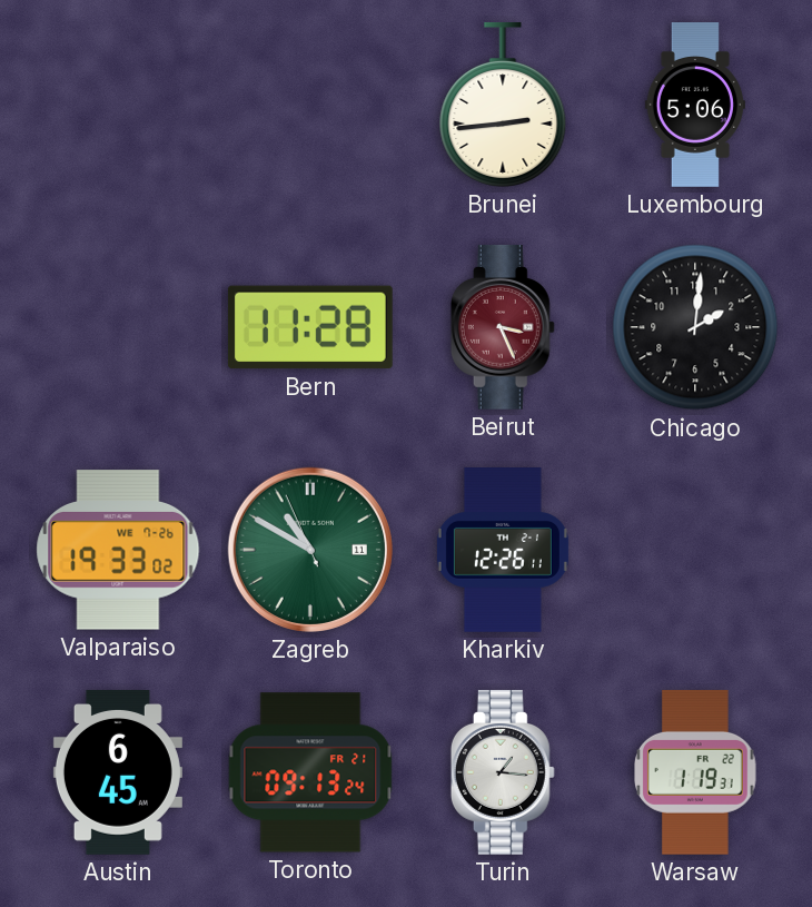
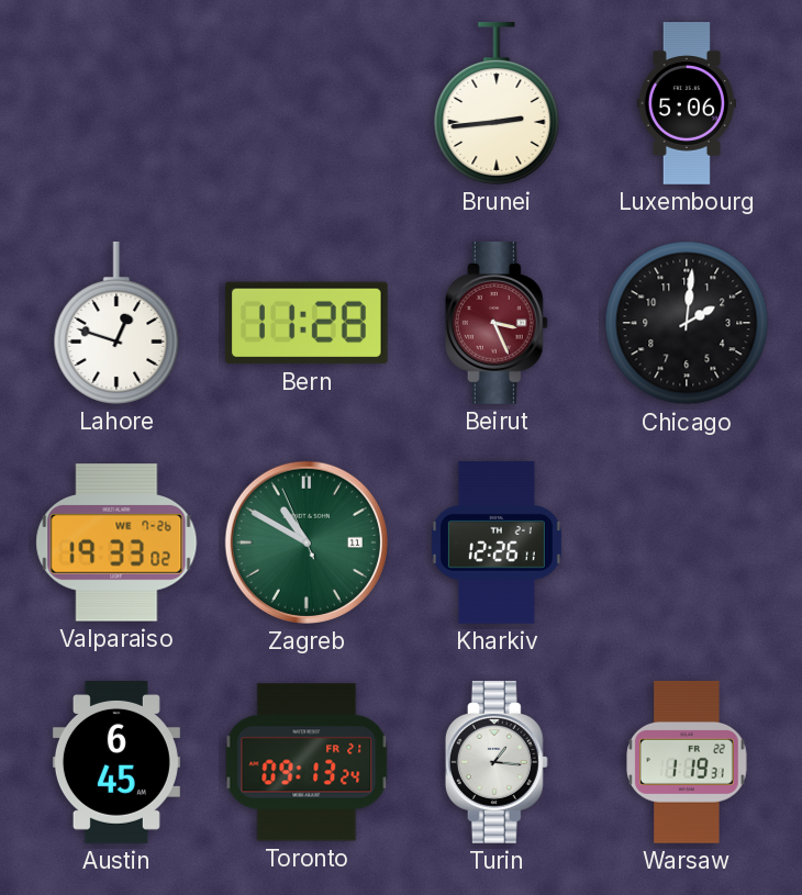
Lahore: none -> 12:48 (116, 323)
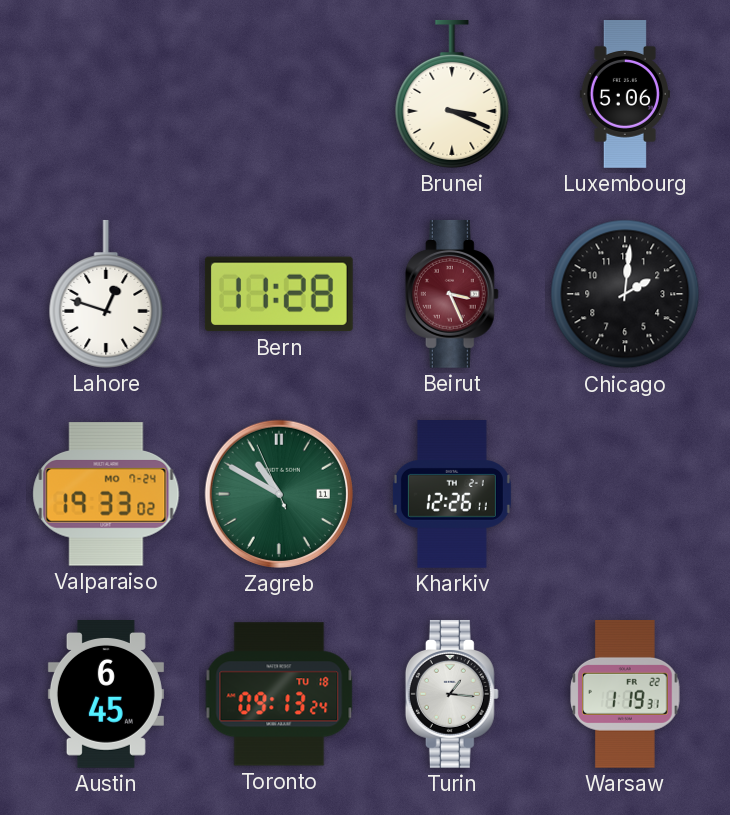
Brunei: 2:44 -> 3:19 (452, 94)
Valparaiso date: WE 7-26 -> MO 7-24 (106, 494)
Toronto date: FR 21 -> TU 18 (279, 694)
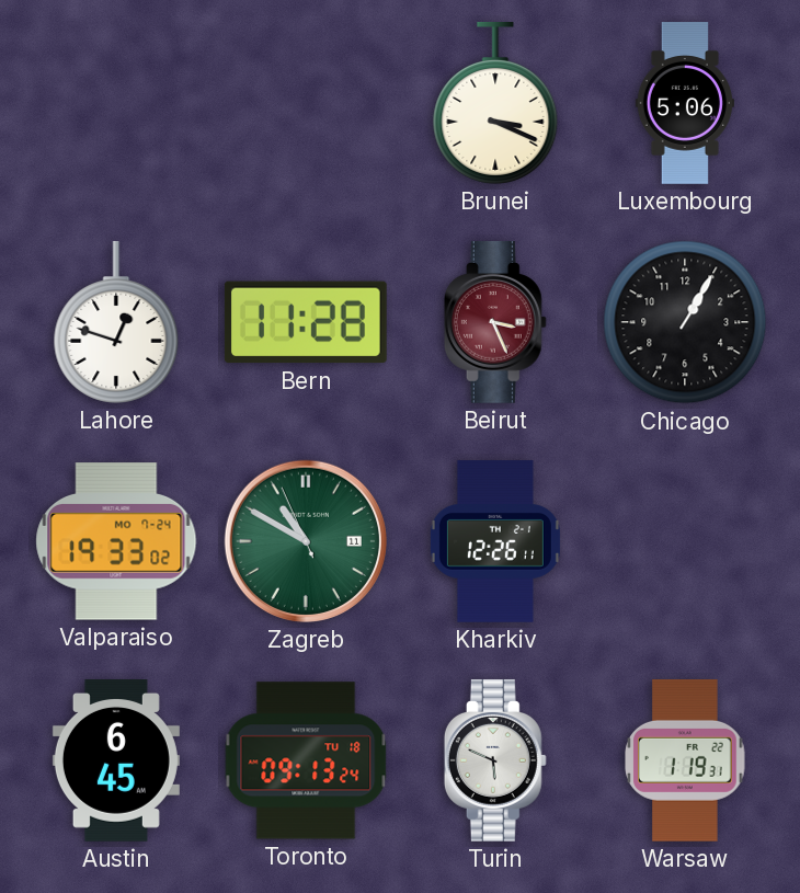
Chicago: 2:01 -> 1:05 (685, 322)
Turin: 1:16 -> 5:49 (495, 760)
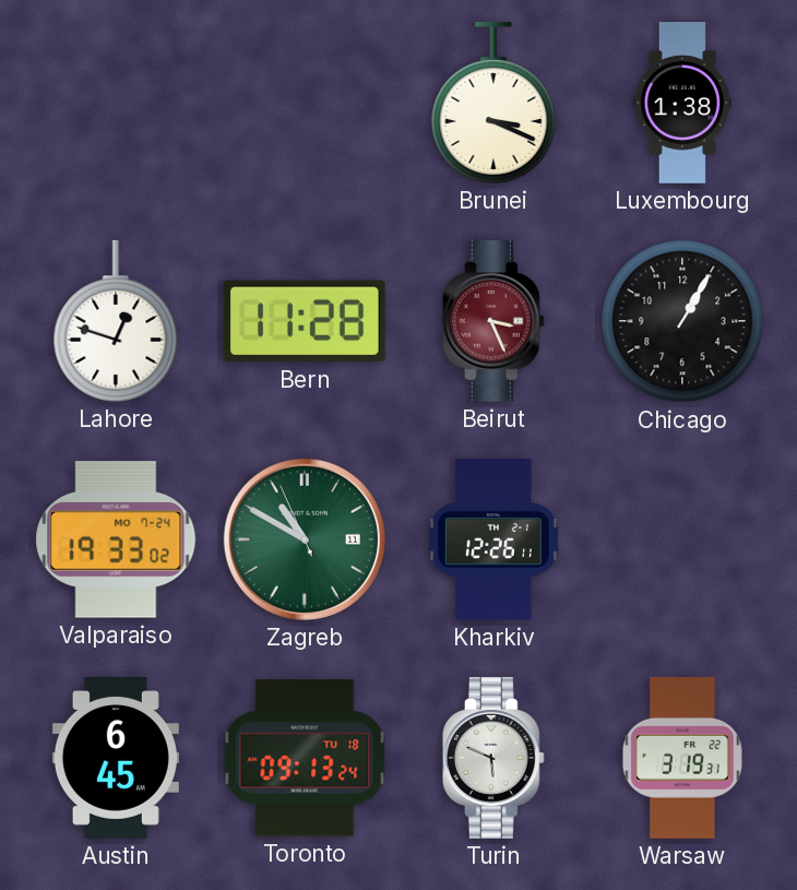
Luxembourg: 5:06 -> 1:38 (682, 104)
Warsaw: 1:19 -> 3:19 (683, 758)
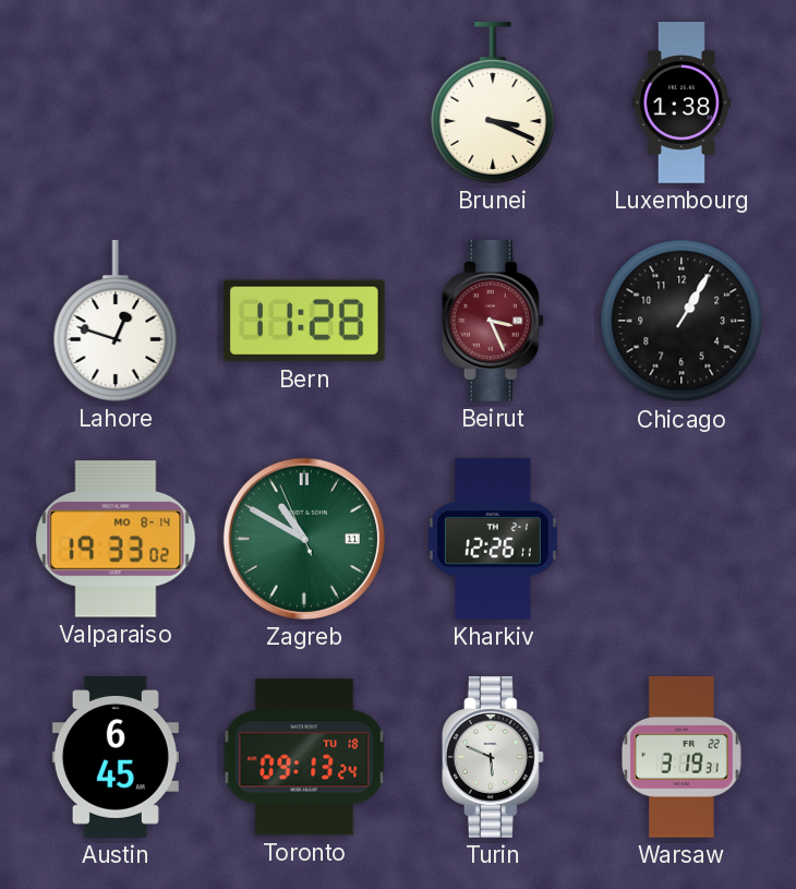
Valparaiso date: MO 7-24 -> MO 8-14 (116, 539)
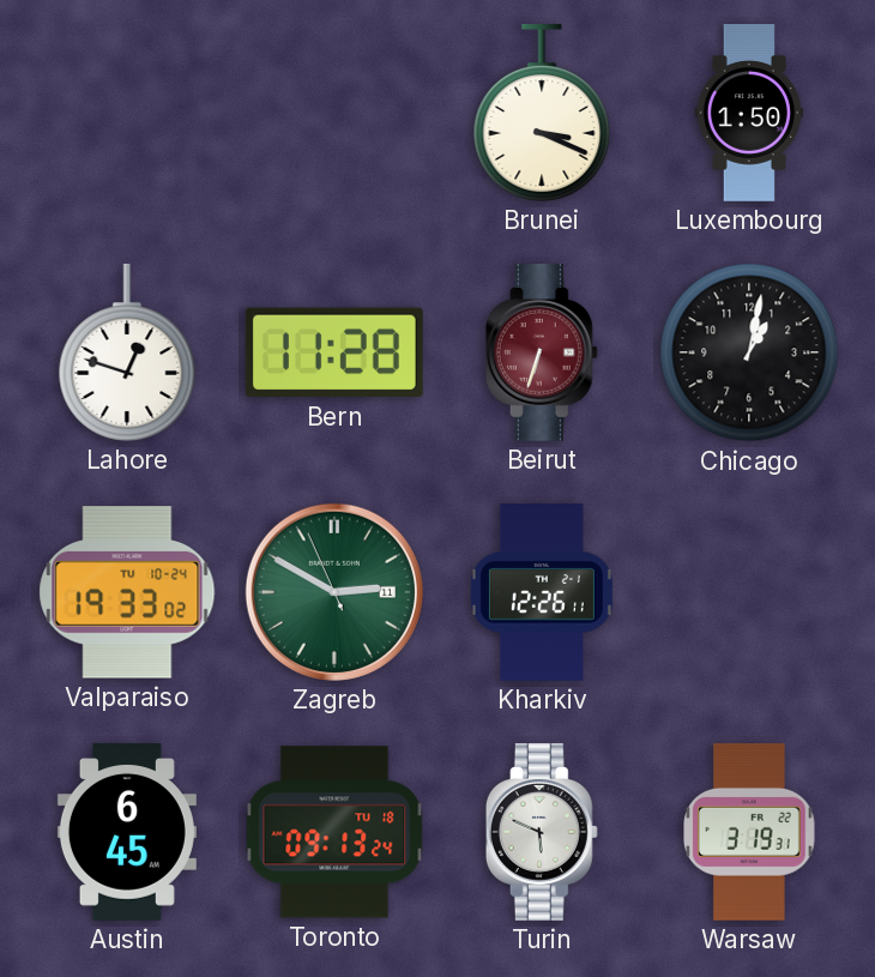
Luxembourg: 1:38 -> 1:50 (749, 114)
Beirut: 3:26 -> 6:33 (542, 352)
Chicago: 1:05 -> 1:02 (749, 352)
Valparaiso date: MO 8-14 -> TU 10-24 (127, 592)
Zagreb: 10:49 -> 2:49 (334, 592)
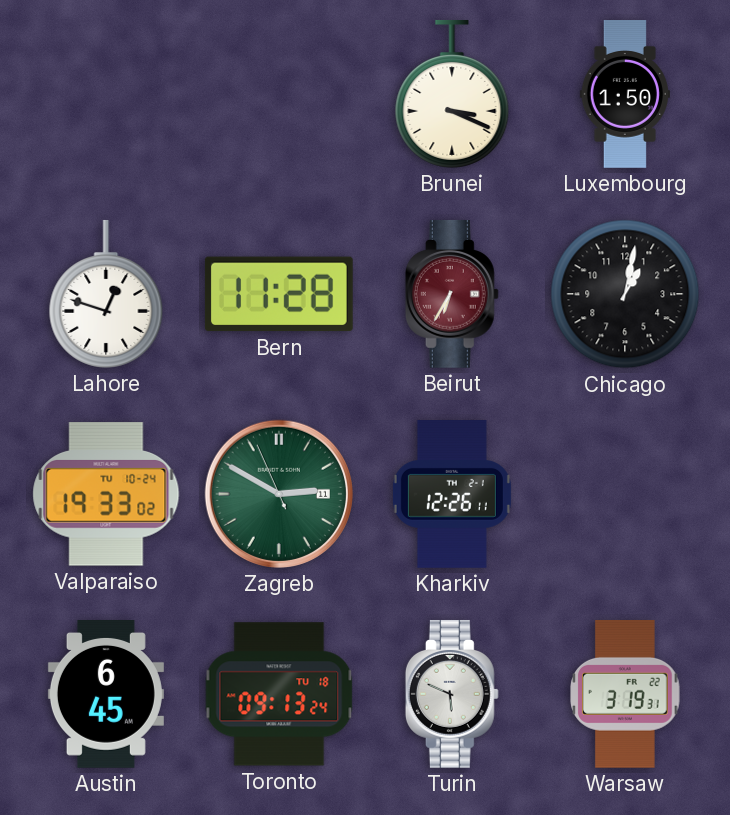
Beirut: 6:33 -> 6:35 (452, 294)
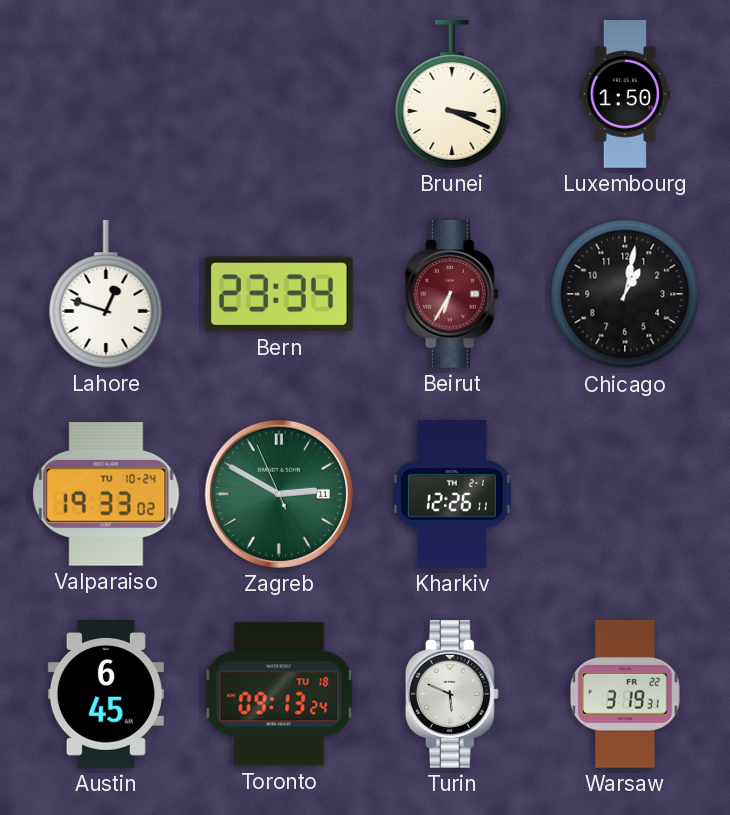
Bern: 11:28 -> 23:34 (279, 294)
